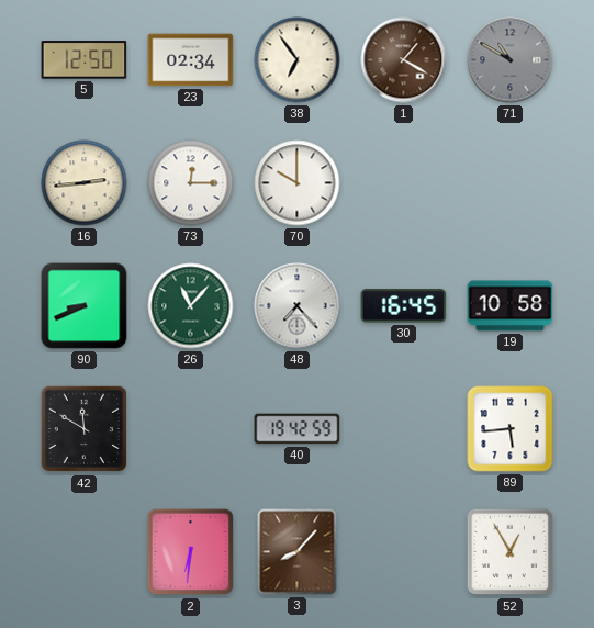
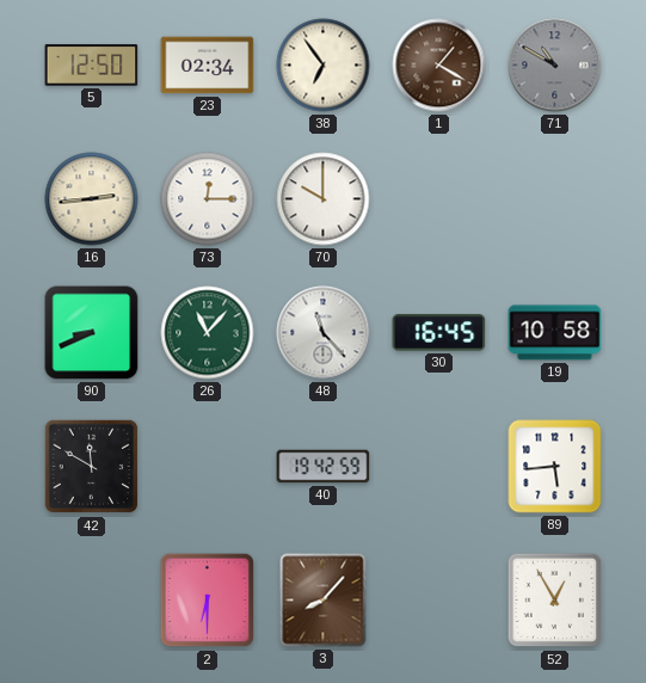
48: 7:23 -> 11:23 (324, 333)
2: 6:31 -> 6:30 (208, 601)
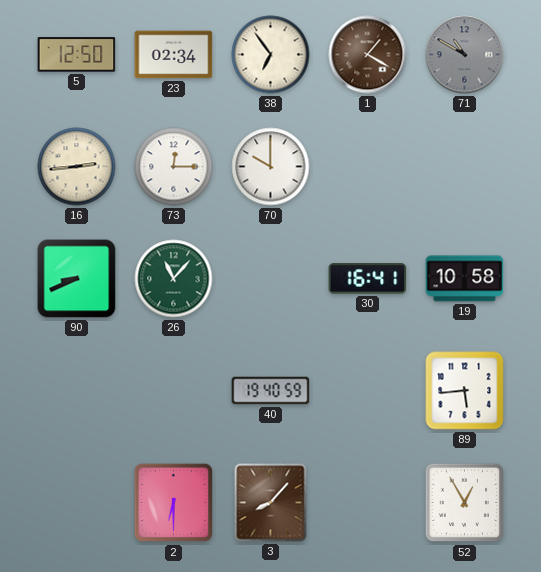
48: 11:23 -> none (324, 333)
30: 16:45 -> 16:41 (368, 279)
42: 11:50 -> none (92, 467)
40: 19:42 -> 19:40 (271, 391)
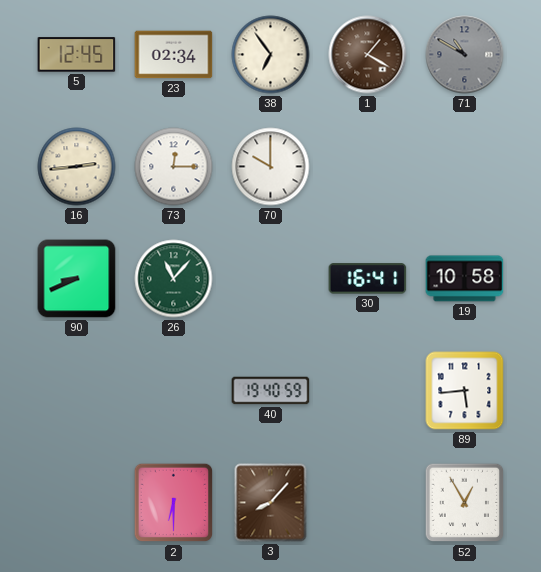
5: 12:50 -> 12:45 (77, 55)
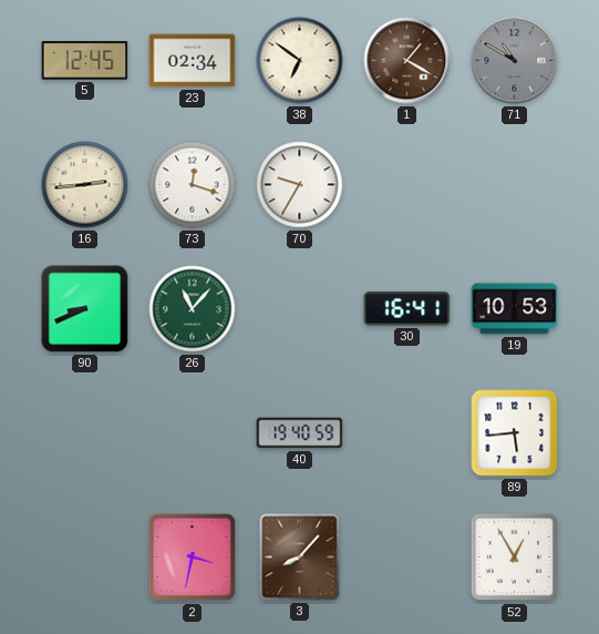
38: 6:54 -> 6:51 (300, 61)
73: 12:15 -> 12:18 (193, 185)
70: 10:00 -> 9:35 (300, 185)
19: 10:58 -> 10:53 (515, 309)
2: 6:30 -> 3:32 (193, 558)
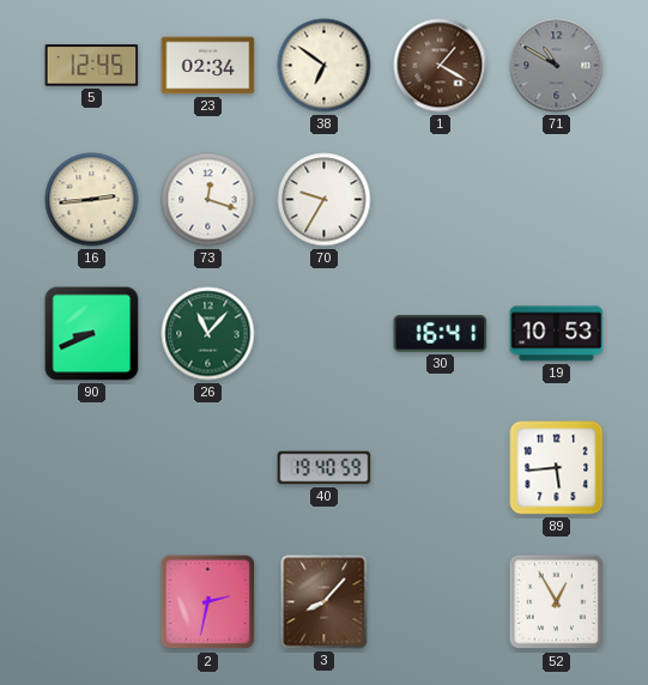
2: 3:32 -> 2:32 (208, 602)
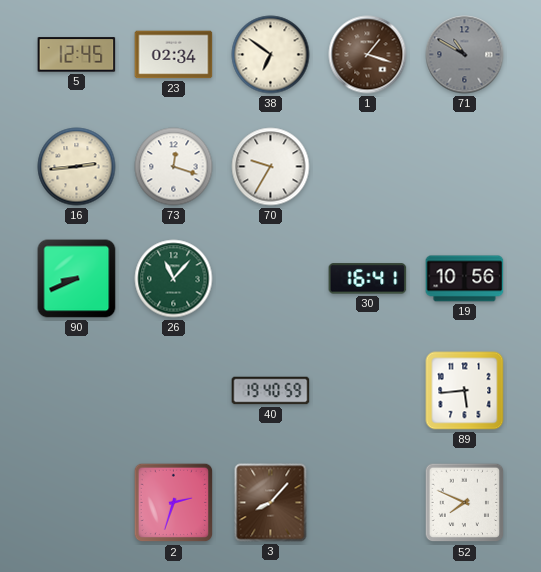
1: 1:20 -> 1:18 (368, 55)
19: 10:53 -> 10:56 (465, 279)
2: 2:32 -> 2:33 (174, 503)
52: 12:55 -> 7:49 (465, 503)
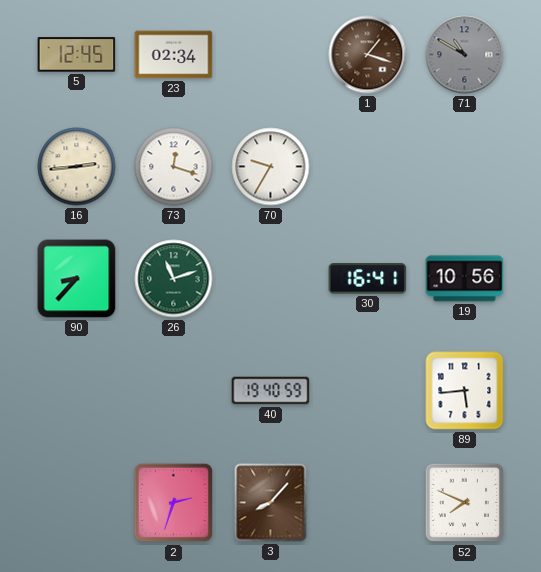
38: 6:51 -> none (271, 55)
90: 8:41 -> 8:37 (77, 279)
26: 11:07 -> 11:12 (174, 279)
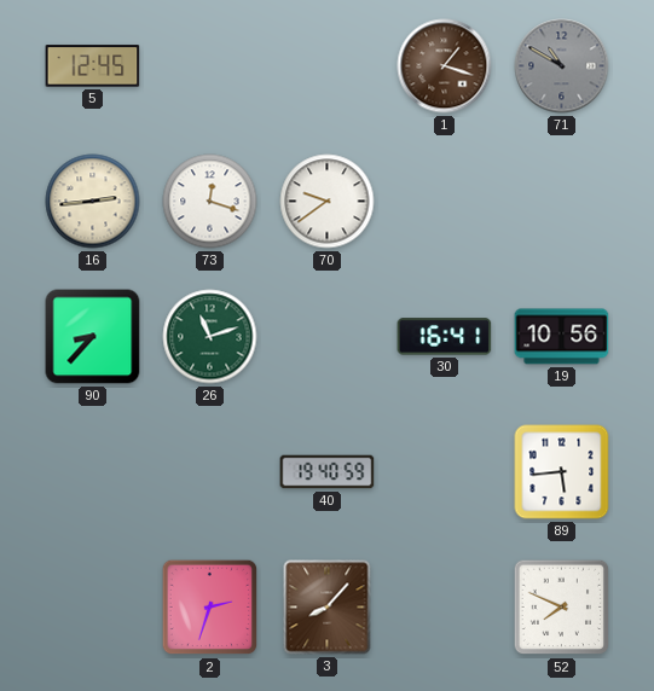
23: 02:34 -> none (174, 55)
70: 9:35 -> 9:39 (328, 202)
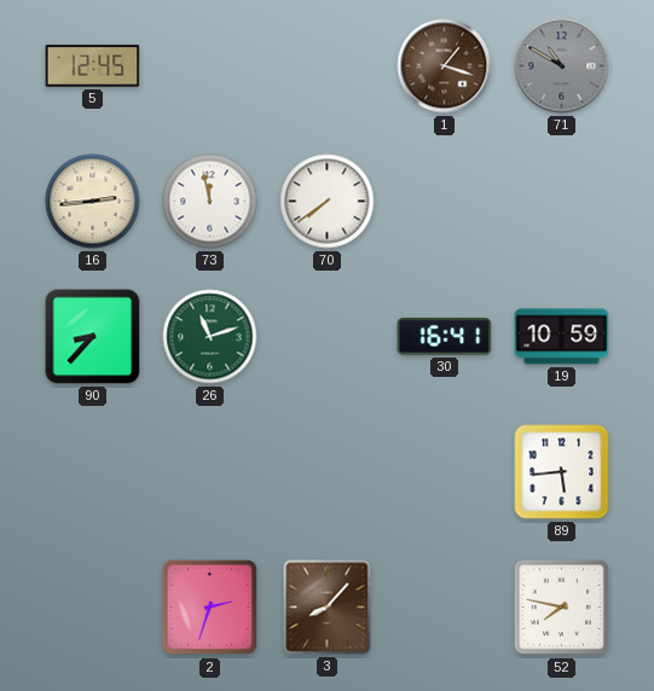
73: 12:18 -> 11:58 (210, 202)
70: 9:39 -> 7:39 (328, 202)
19: 10:56 -> 10:59 (562, 337)
40: 19:40 -> none (328, 472)
52: 7:49 -> 7:47 (562, 608)
